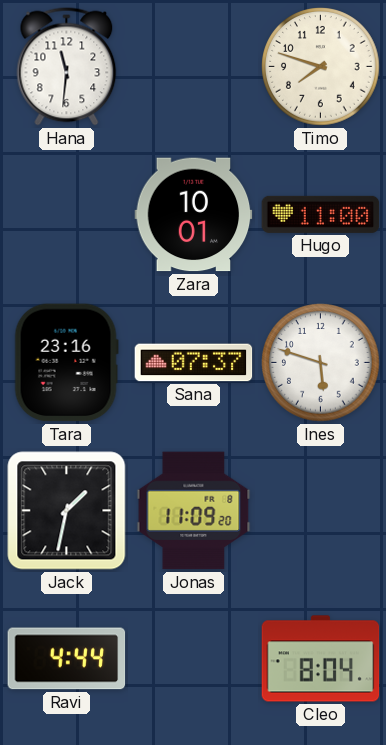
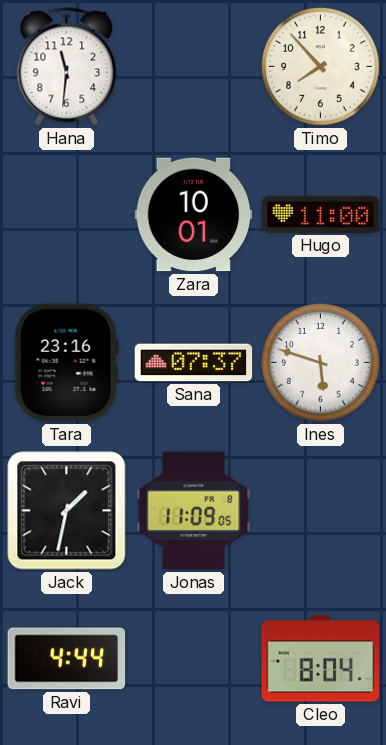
Timo: 7:48 -> 7:53 (321, 67)
Jonas: 11:09:20 -> 11:09:05 (194, 511)
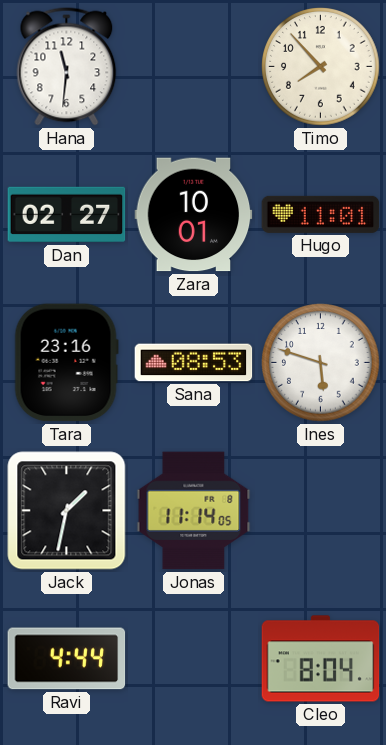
Dan: none -> 02:27 (67, 215)
Hugo: 11:00 -> 11:01 (321, 214)
Sana: 07:37 -> 08:53 (194, 363)
Jonas: 11:09 -> 11:14 (194, 511)
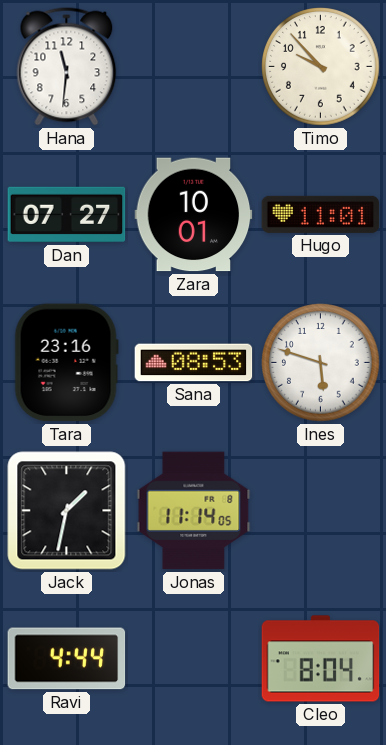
Timo: 7:53 -> 9:53 (321, 67)
Dan: 02:27 -> 07:27 (67, 215)
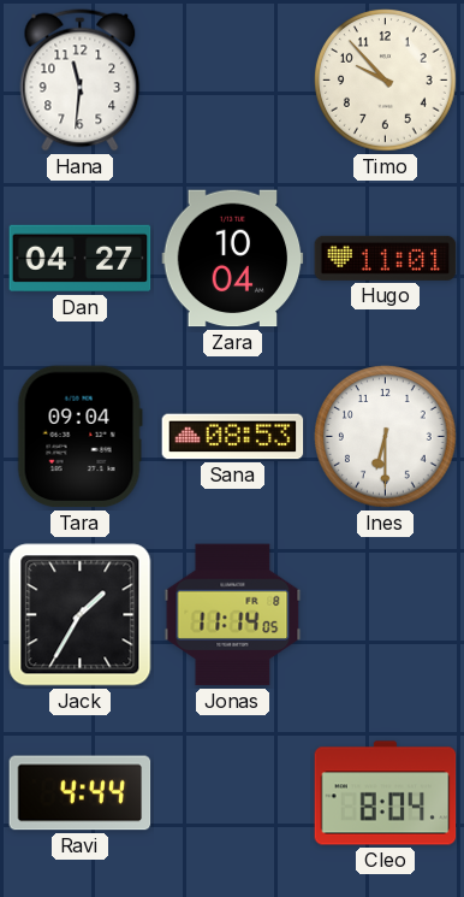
Dan: 07:27 -> 04:27 (81, 259)
Zara: 10:01 -> 10:04 (233, 259)
Tara: 23:16 -> 09:04 (79, 437)
Ines: 5:48 -> 6:30 (386, 437)
Jack: 1:32 -> 1:35 (81, 615)
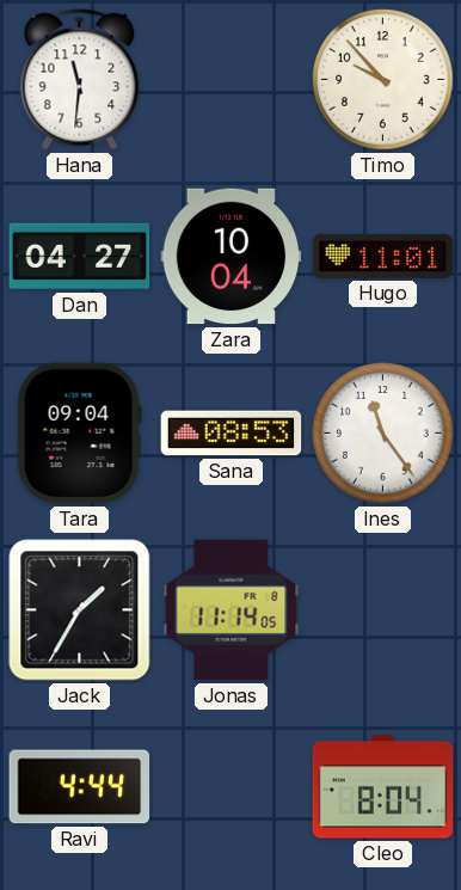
Ines: 6:30 -> 11:24 (383, 434)
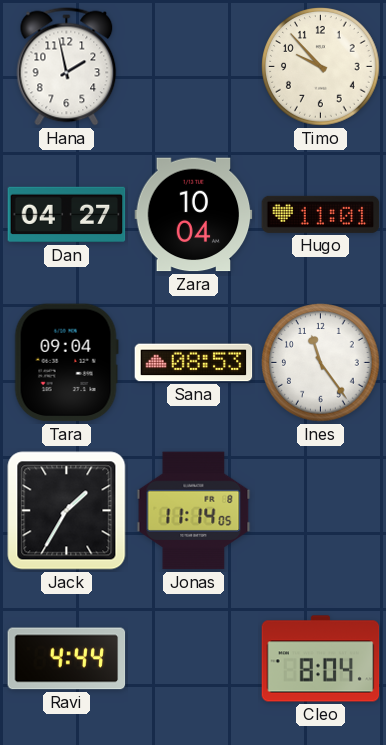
Hana: 11:31 -> 1:58 (67, 67)
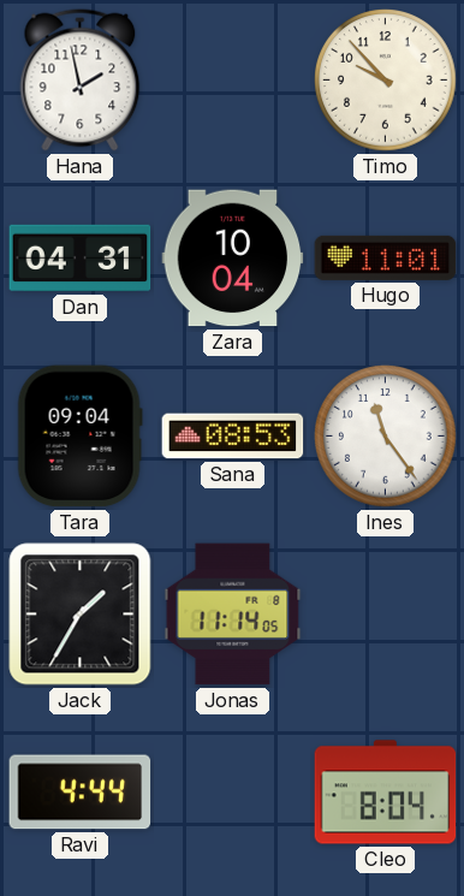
Dan: 04:27 -> 04:31 (81, 259)
